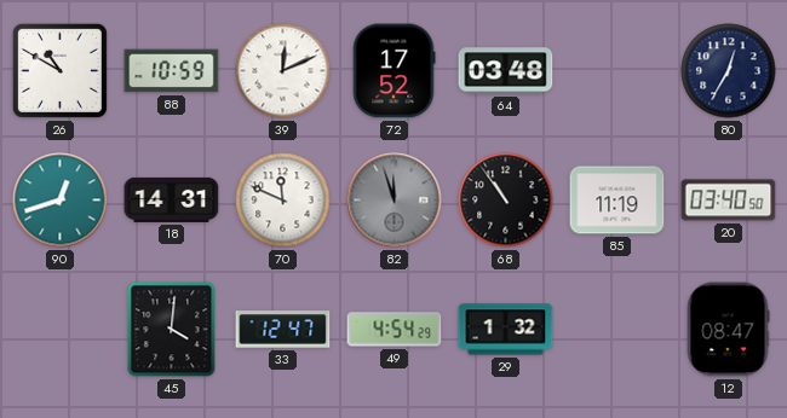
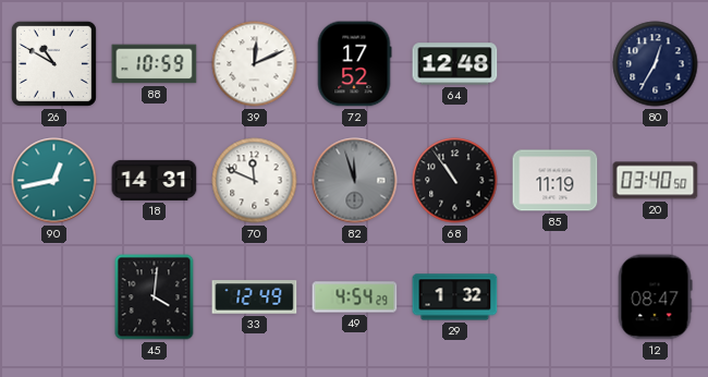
64: 03:48 -> 12:48 (455, 64)
90: 12:42 -> 12:43 (54, 181)
33: 12:47 -> 12:49 (255, 297)
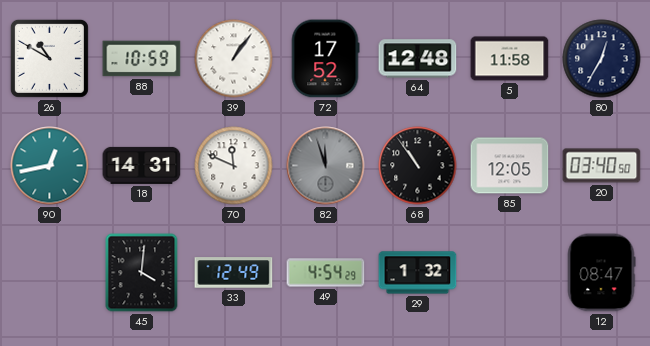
39: 12:11 -> 1:06 (234, 59)
5: none -> 11:58 (510, 59)
85: 11:19 -> 12:05 (510, 166)
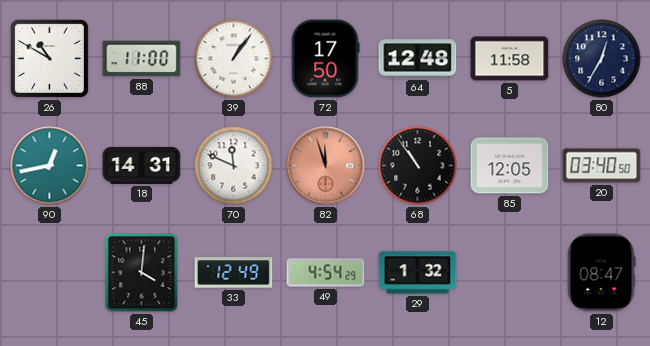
88: 10:59 -> 11:00 (142, 59)
72: 17:52 -> 17:50 (325, 59)
82 dial: grey -> salmon (326, 166)
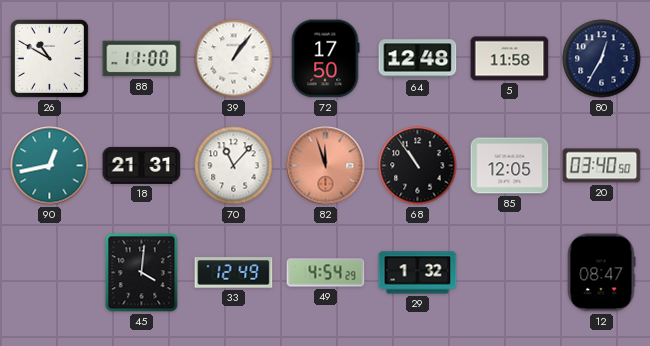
18: 14:31 -> 21:31 (142, 165)
70: 11:49 -> 11:07 (234, 166)
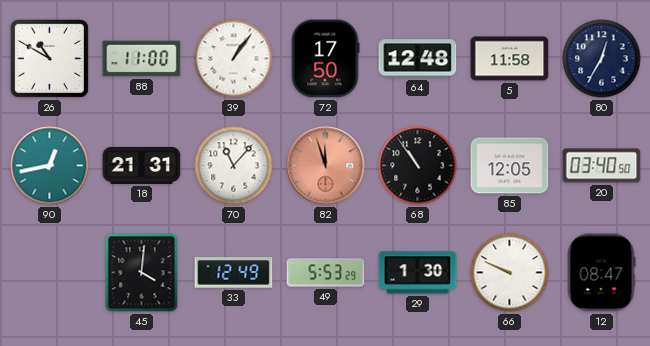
49: 4:54 -> 5:53 (326, 273)
29: 1:32 -> 1:30 (418, 273)
66: none -> 9:49 (510, 273)
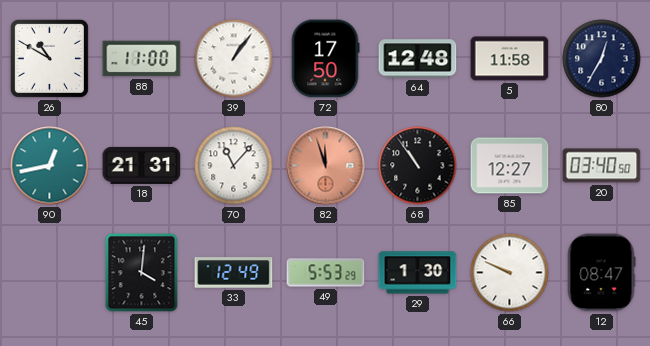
85: 12:05 -> 12:27 (510, 166)
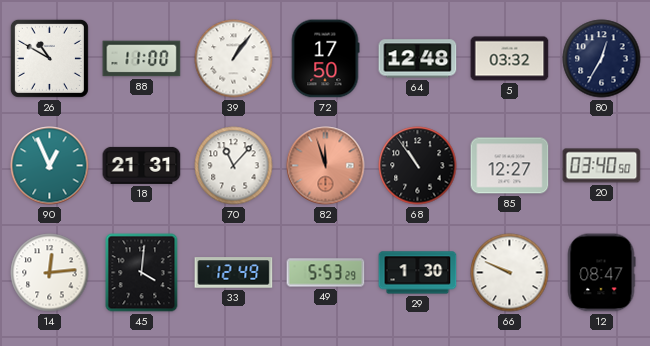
5: 11:58 -> 03:32 (510, 59)
90: 12:43 -> 12:56 (50, 166)
14: none -> 12:14 (50, 273)
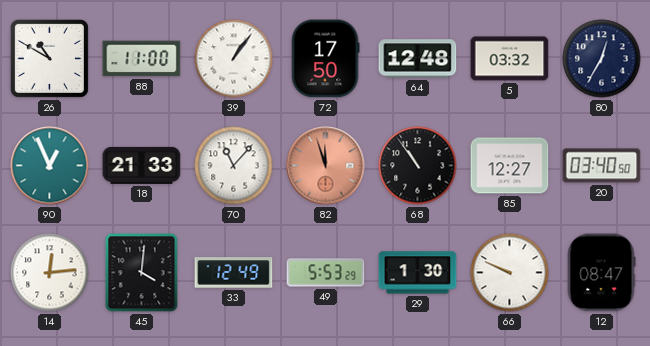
18: 21:31 -> 21:33 (142, 165)
